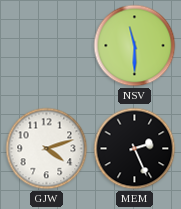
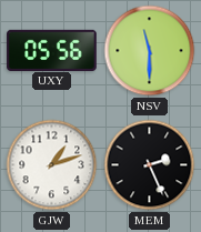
UXY: none -> 05:56 (52, 50)
GJW: 4:12 -> 1:12 (52, 165)
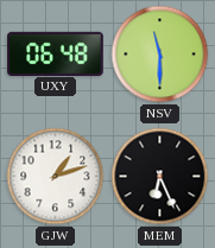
UXY: 05:56 -> 06:48 (56, 53)
MEM: 2:26 -> 6:26 (160, 177)
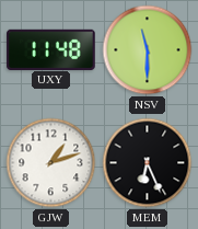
UXY: 06:48 -> 11:48 (51, 49)
